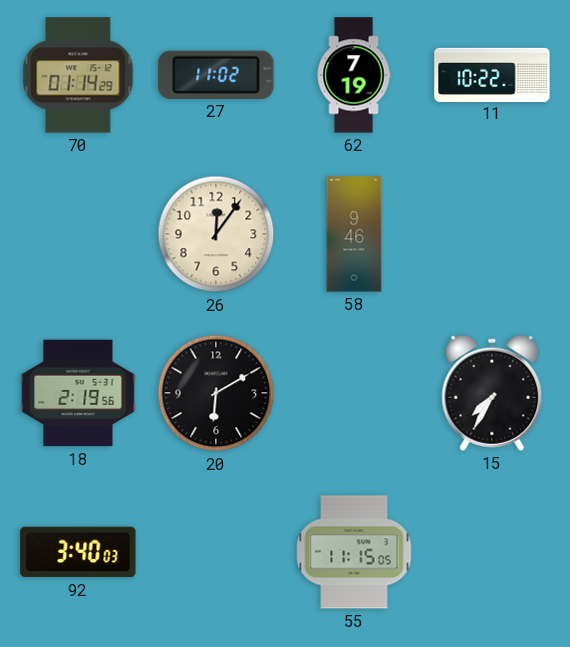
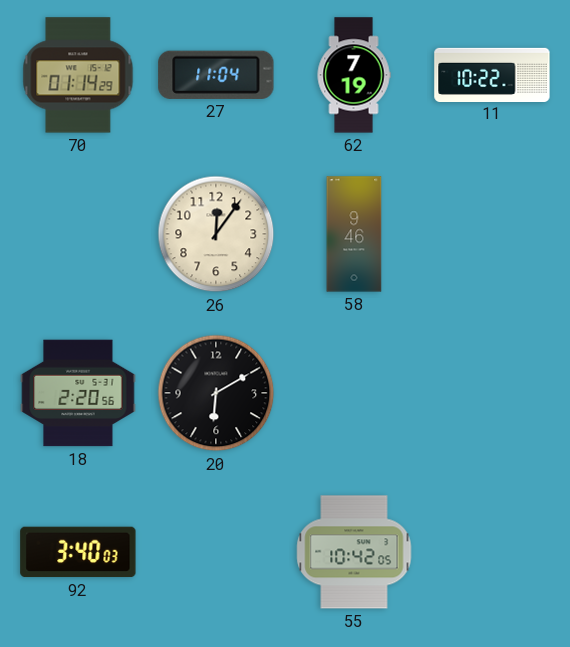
27: 11:02 -> 11:04 (216, 75)
18: 2:19 -> 2:20 (78, 393)
15: 7:35 -> none (492, 393)
55: 11:15 -> 10:42 (354, 552)
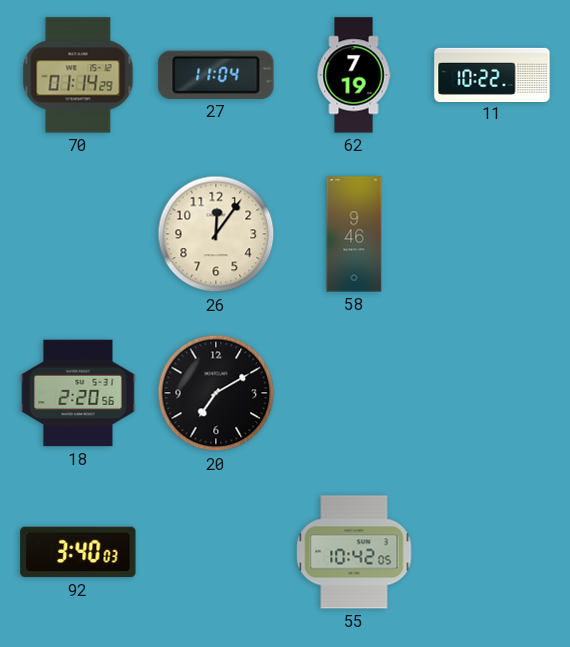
20: 6:10 -> 7:10 (216, 393)
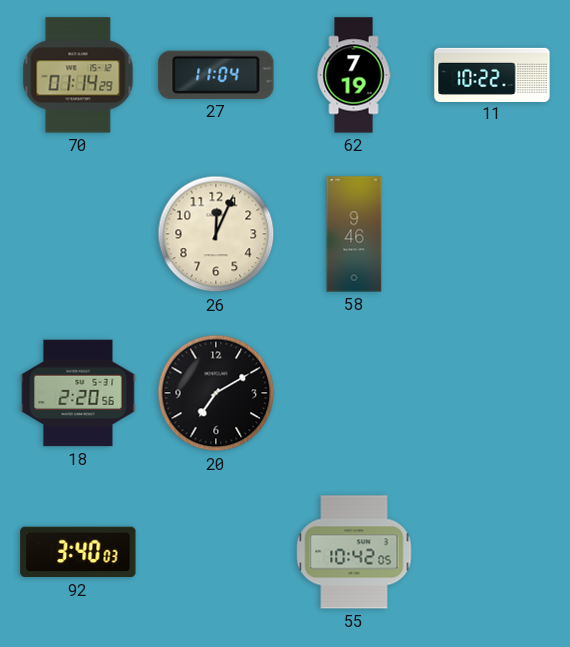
26: 12:06 -> 12:04 (216, 234)
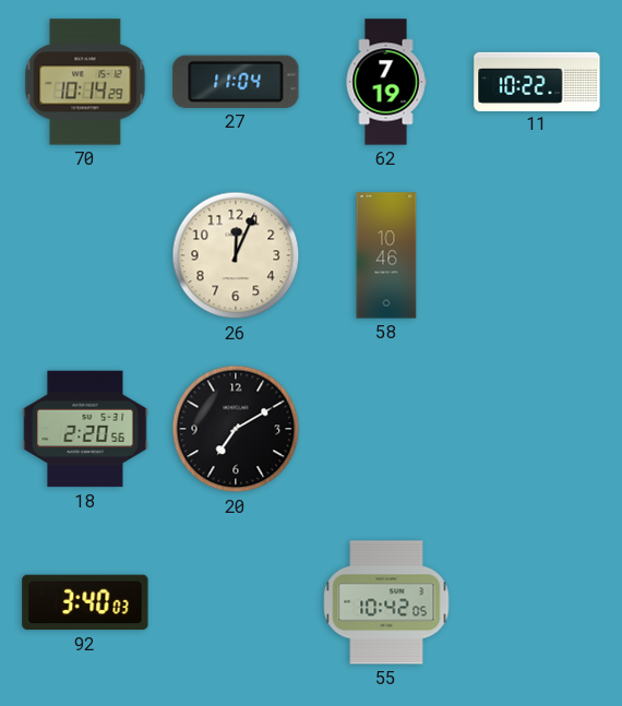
70: 01:14 -> 10:14 (85, 82)
58: 9:46 -> 10:46 (386, 255)
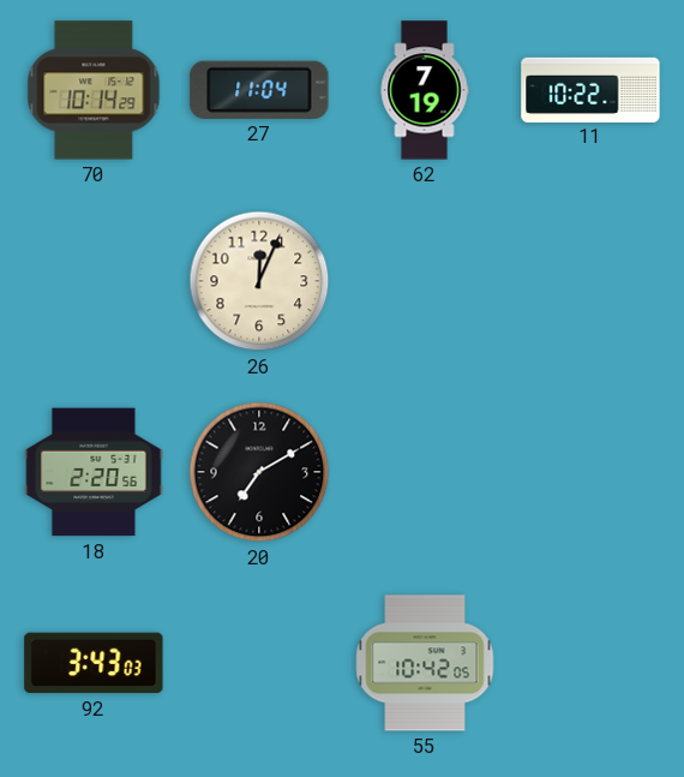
58: 10:46 -> none (386, 255)
92: 3:40 -> 3:43 (94, 663)
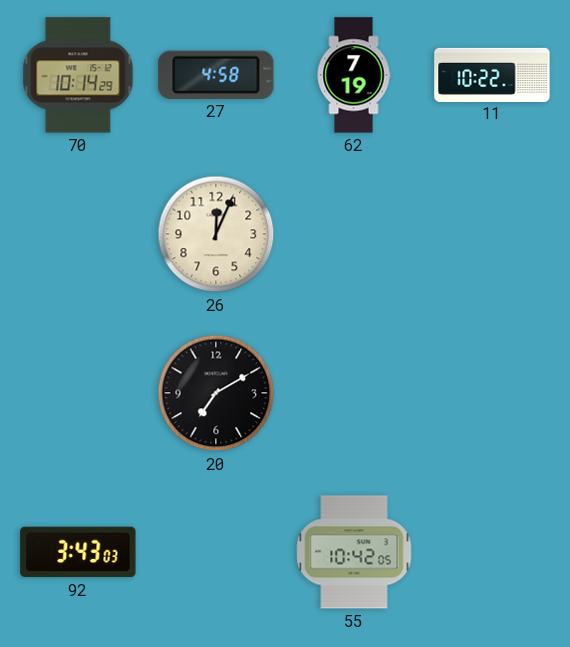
27: 11:04 -> 4:58 (216, 75)
18: 2:20 -> none (94, 472)
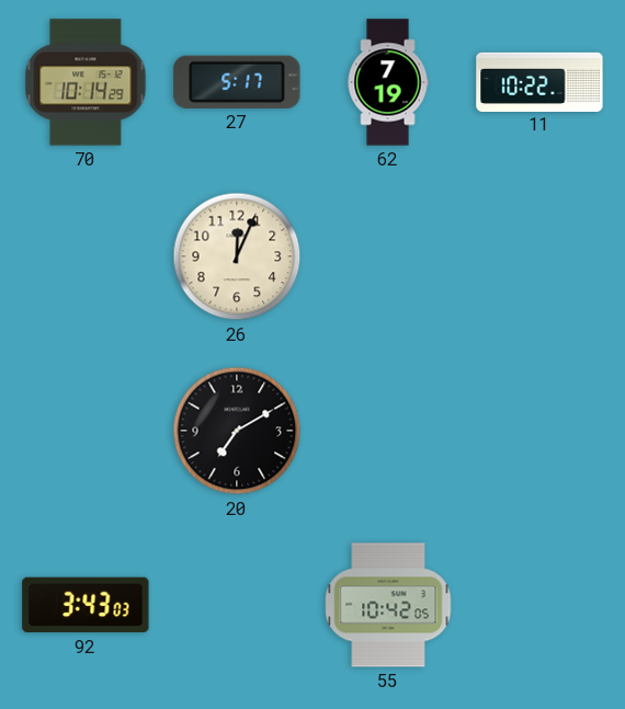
27: 4:58 -> 5:17 (237, 82)
